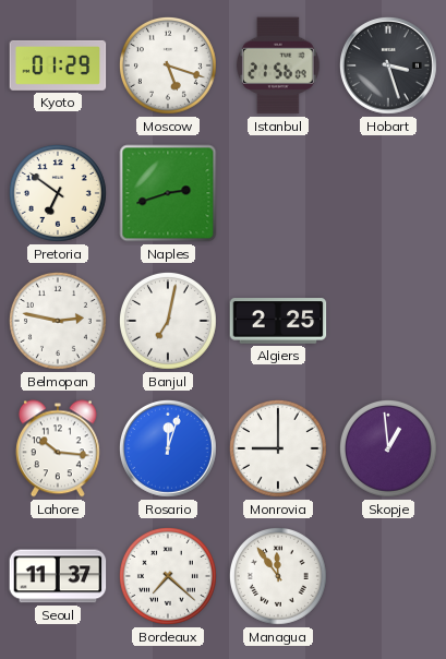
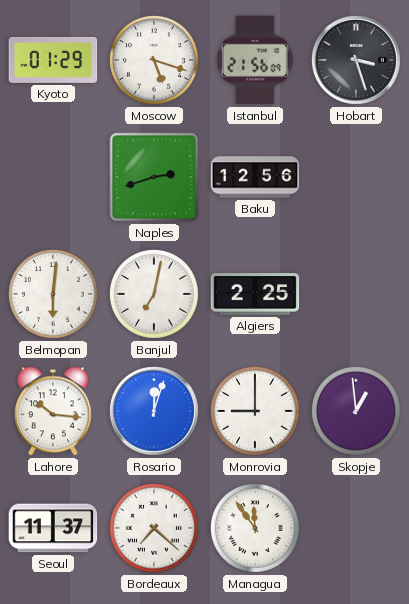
Pretoria: 6:51 -> none (58, 193)
Baku: none -> 12:56 (255, 177)
Belmopan: 2:47 -> 6:01 (53, 294)
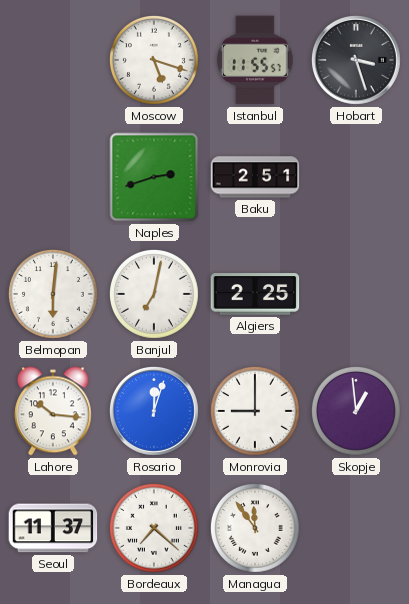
Kyoto: 01:29 -> none (53, 60)
Istanbul: 21:56 -> 11:55 (256, 60)
Baku: 12:56 -> 2:51 (255, 177)
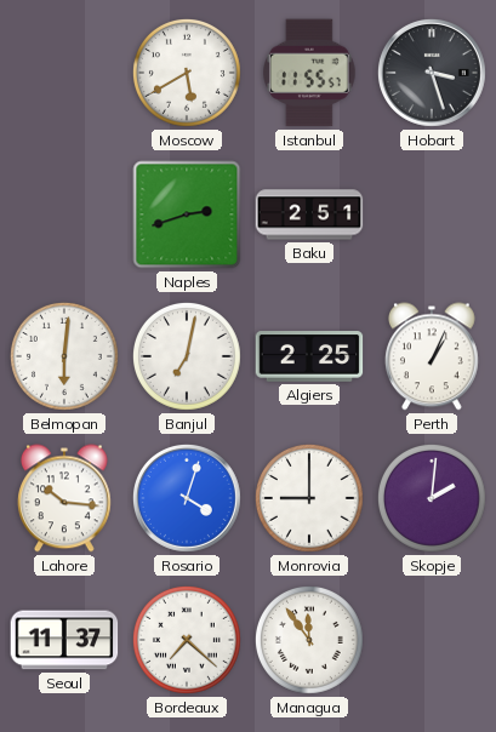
Moscow: 5:18 -> 5:40 (187, 73)
Perth: none -> 1:04 (432, 356)
Rosario: 12:03 -> 4:03 (187, 498)
Skopje: 12:59 -> 2:01 (432, 498)
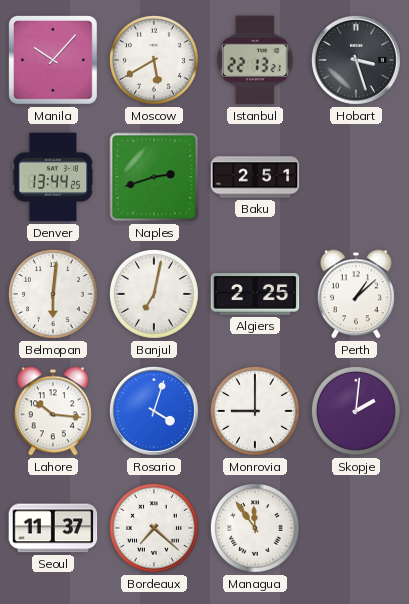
Manila: none -> 10:07 (54, 61)
Istanbul: 11:55 -> 22:13 (256, 60)
Denver: none -> 13:44 (53, 177)
Perth: 1:04 -> 1:08 (356, 294)
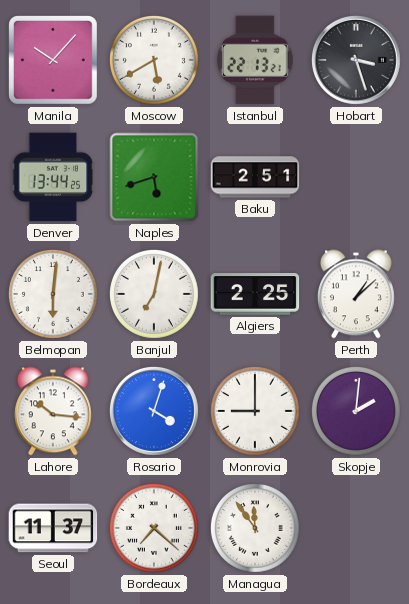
Naples: 2:42 -> 5:42 (154, 177)
